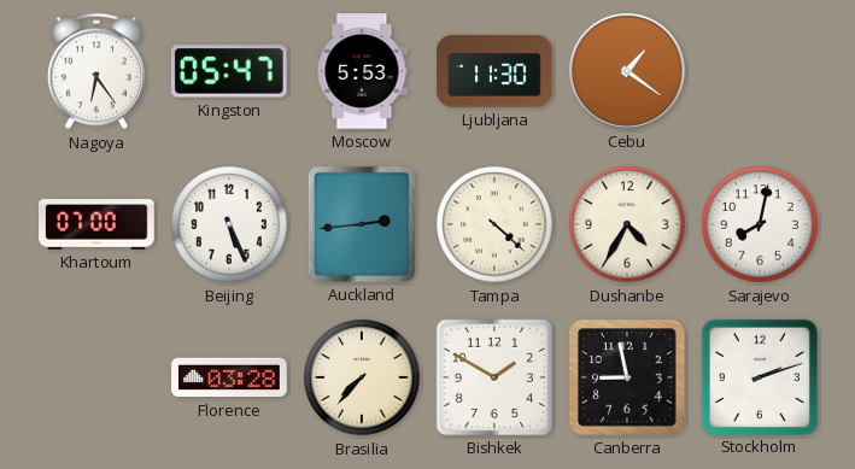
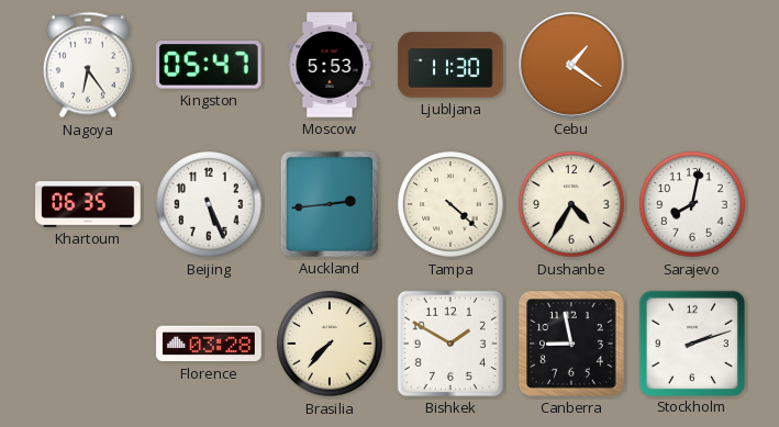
Khartoum: 07:00 -> 06:35 (88, 205)
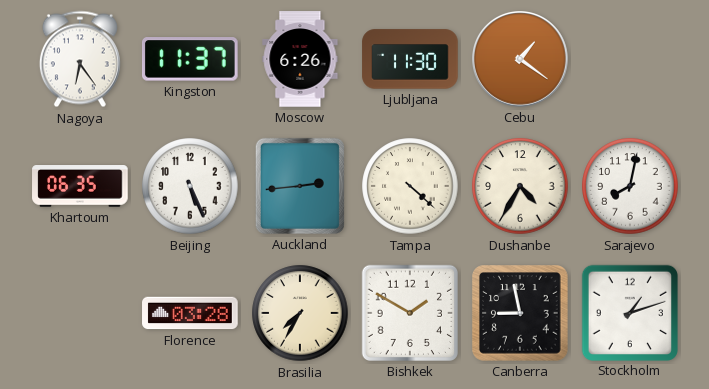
Kingston: 05:47 -> 11:37 (191, 59)
Moscow: 5:53 -> 6:26 (300, 59)
Brasilia: 7:37 -> 7:35 (300, 313)
Stockholm: 2:12 -> 1:12 (629, 312)
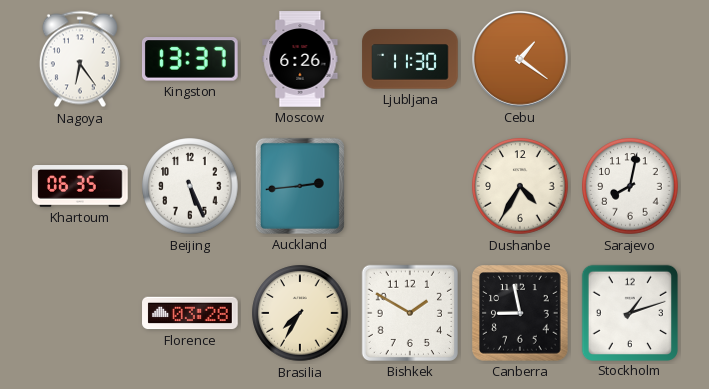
Kingston: 11:37 -> 13:37 (191, 59)
Tampa: 4:22 -> none (410, 186)
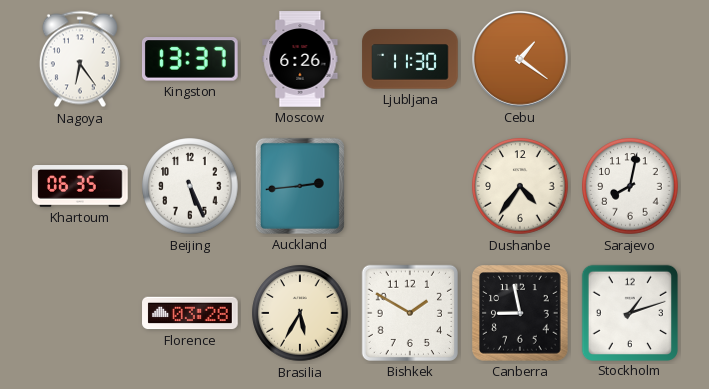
Dushanbe: 4:35 -> 4:36 (520, 186)
Brasilia: 7:35 -> 5:35 (300, 313)
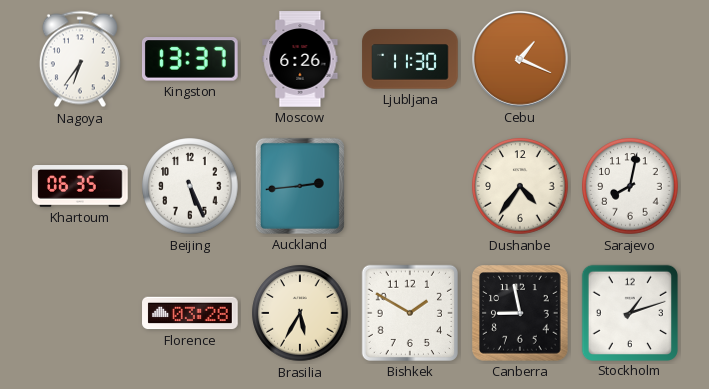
Nagoya: 6:24 -> 6:36 (80, 59)
Cebu: 1:21 -> 1:19 (521, 60)
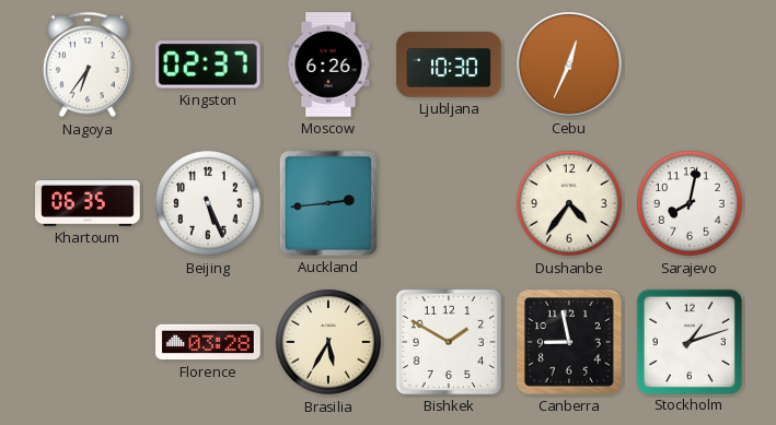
Kingston: 13:37 -> 02:37 (209, 64)
Ljubljana: 11:30 -> 10:30 (449, 64)
Cebu: 1:19 -> 12:34 (570, 66)
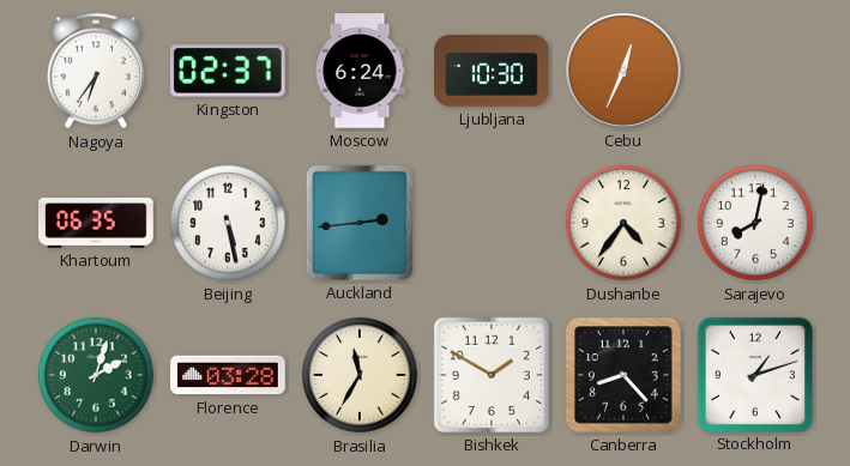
Moscow: 6:26 -> 6:24 (360, 71)
Beijing: 5:26 -> 5:28 (228, 223)
Darwin: none -> 2:03 (96, 375)
Brasilia: 5:35 -> 11:35 (360, 375)
Canberra: 8:58 -> 8:23 (623, 375)
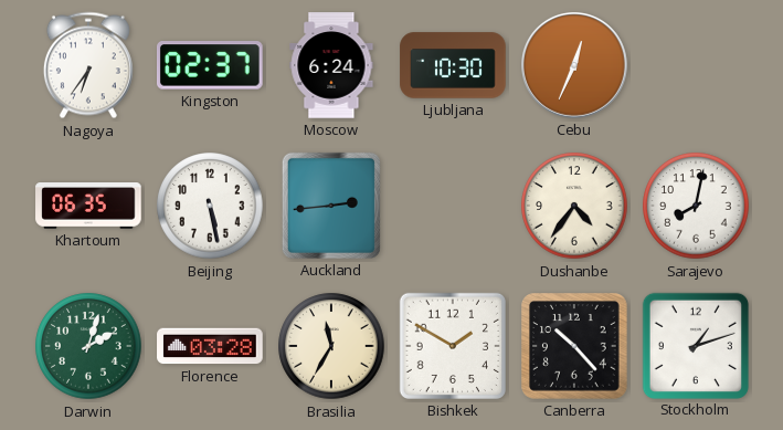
Canberra: 8:23 -> 10:23 (574, 346)
